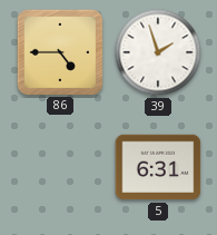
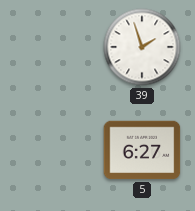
86: 4:45 -> none (59, 51)
5: 6:31 -> 6:27 (142, 150)
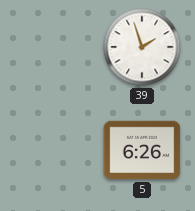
5: 6:27 -> 6:26 (142, 150)
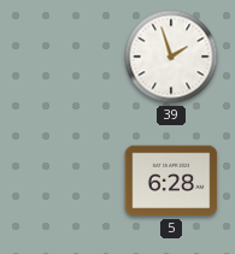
5: 6:26 -> 6:28 (171, 181)
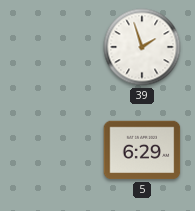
5: 6:28 -> 6:29 (142, 150)
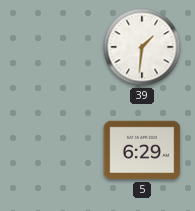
39: 1:57 -> 1:31 (142, 47)
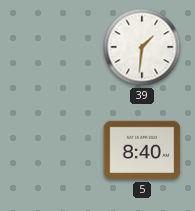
5: 6:29 -> 8:40 (142, 150)
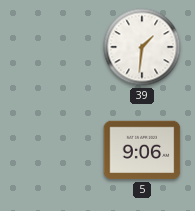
5: 8:40 -> 9:06 (142, 150)
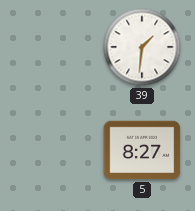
5: 9:06 -> 8:27 (142, 150)
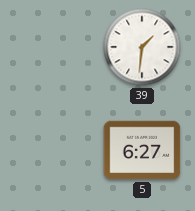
5: 8:27 -> 6:27 (142, 150)
